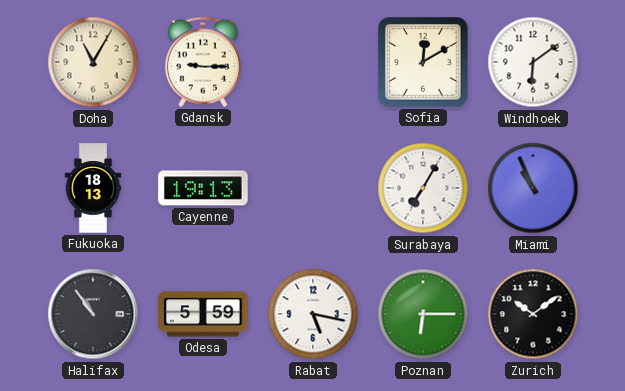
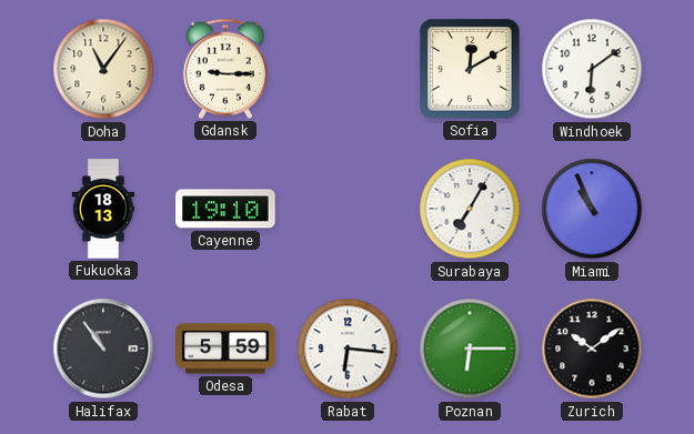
Doha: 11:05 -> 11:06 (103, 69)
Cayenne: 19:13 -> 19:10 (225, 209)
Rabat: 5:17 -> 6:16 (348, 349)
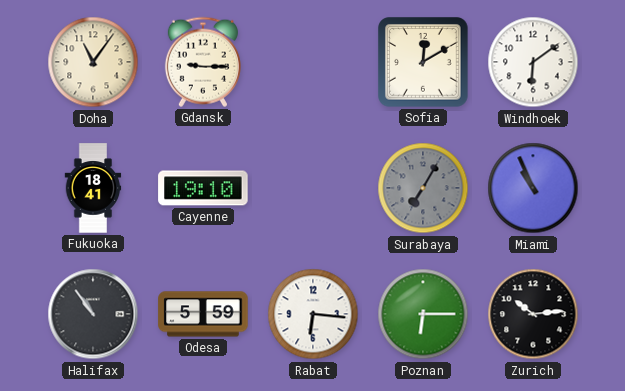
Fukuoka: 18:13 -> 18:41 (93, 188)
Surabaya dial: white -> grey (423, 188)
Zurich: 10:09 -> 10:14 (533, 314)
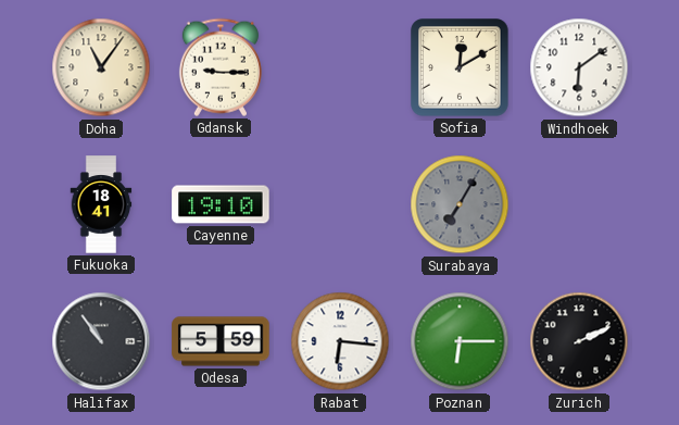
Miami: 10:56 -> none (533, 188)
Zurich: 10:14 -> 2:11 (579, 341)
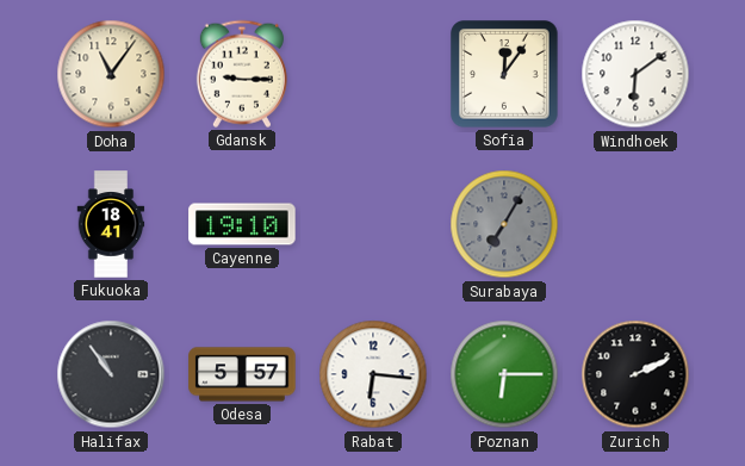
Sofia: 12:10 -> 12:06 (504, 74)
Odesa: 5:59 -> 5:57 (242, 374)
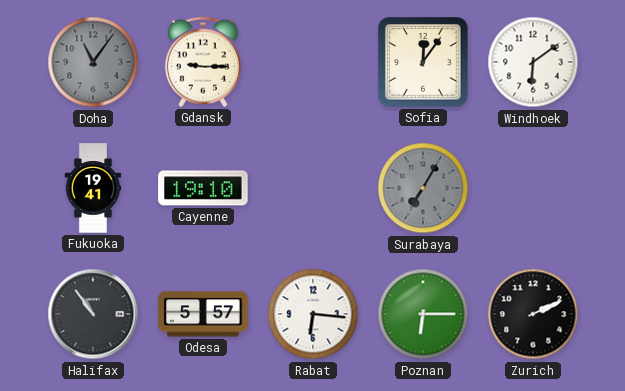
Doha dial: cream -> grey (93, 62)
Fukuoka: 18:41 -> 19:41 (93, 188)
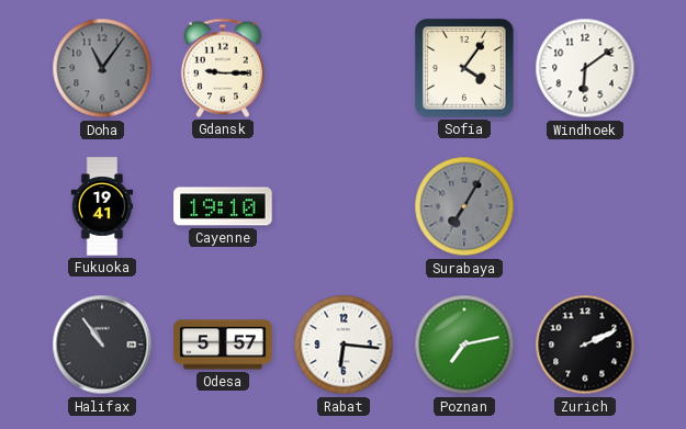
Sofia: 12:06 -> 4:06 (464, 68)
Poznan: 6:15 -> 7:13 (464, 345)
